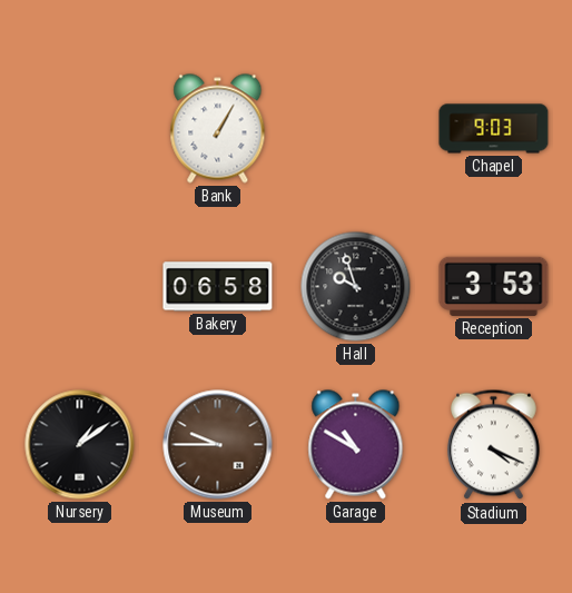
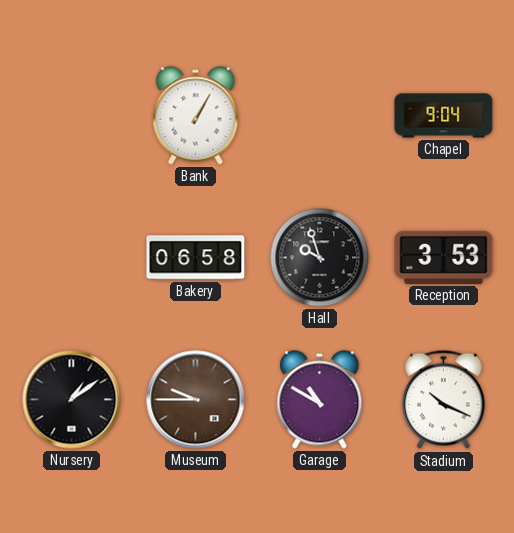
Chapel: 9:03 -> 9:04 (444, 116)
Stadium: 4:19 -> 10:19 (443, 400)
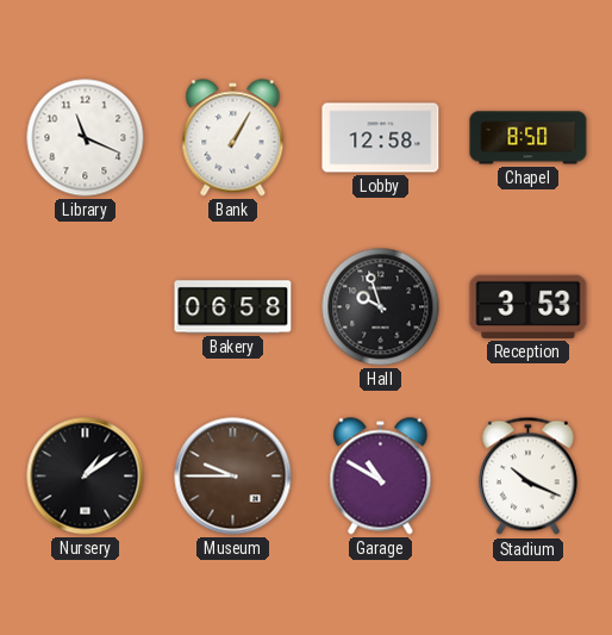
Library: none -> 11:19 (86, 138)
Lobby: none -> 12:58 (381, 138)
Chapel: 9:04 -> 8:50 (529, 138)
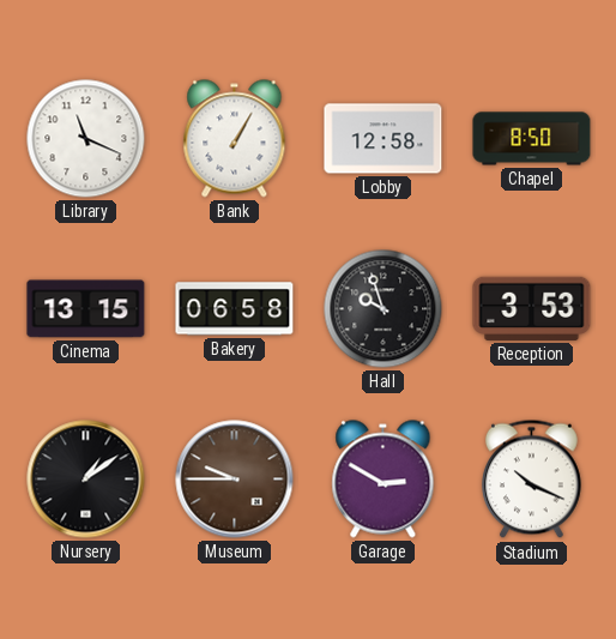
Cinema: none -> 13:15 (86, 309)
Garage: 10:50 -> 2:50 (384, 480)
